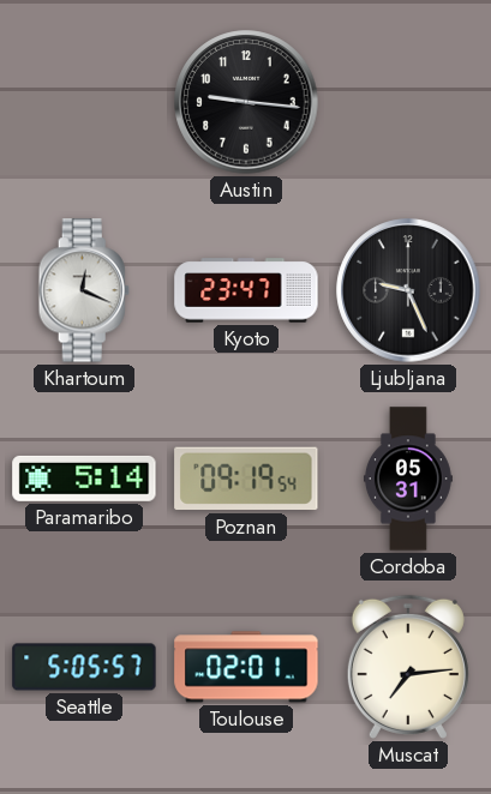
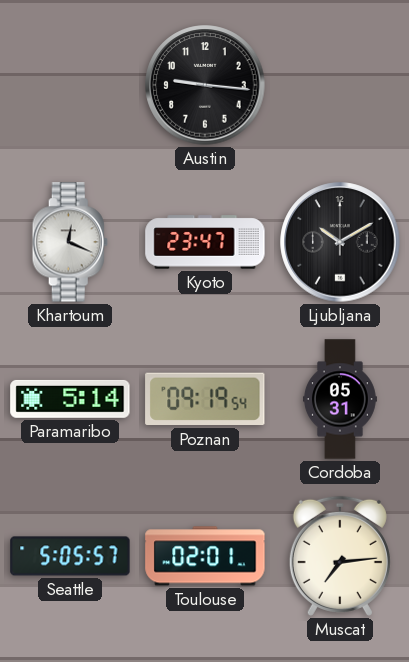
Ljubljana: 9:26 -> 10:10 (340, 242)
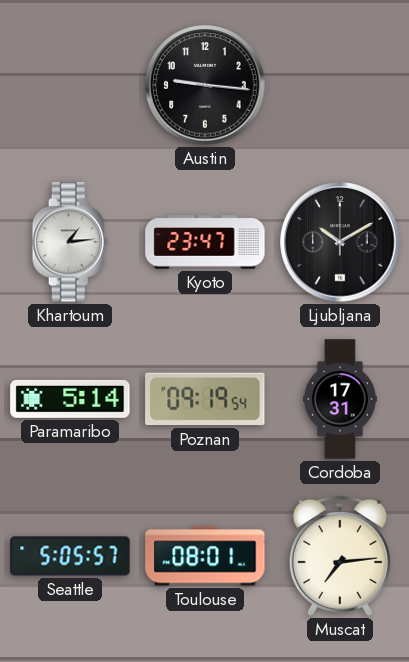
Khartoum: 12:19 -> 1:14 (70, 242)
Cordoba: 05:31 -> 17:31 (341, 399)
Toulouse: 02:01 -> 08:01 (205, 556)
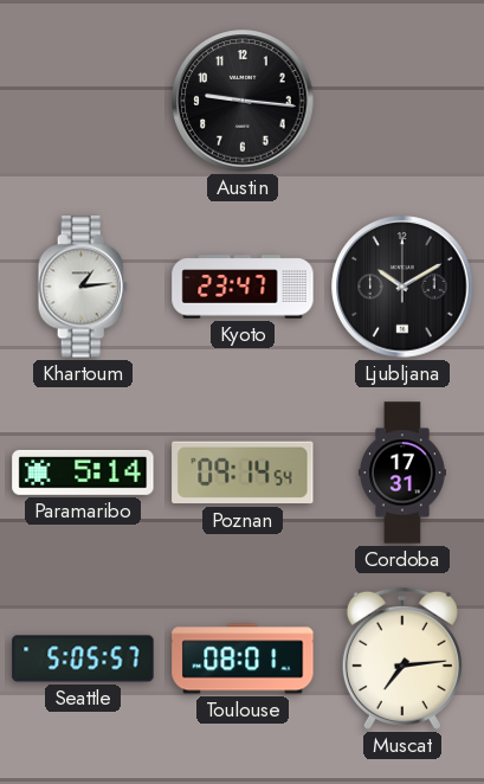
Poznan: 09:19 -> 09:14 (243, 473)
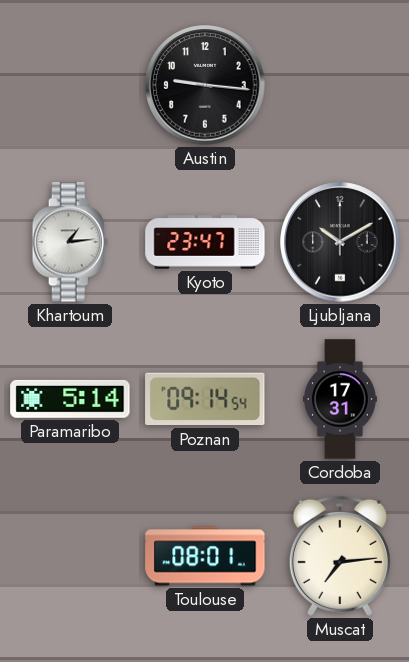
Seattle: 5:05 -> none (83, 658)
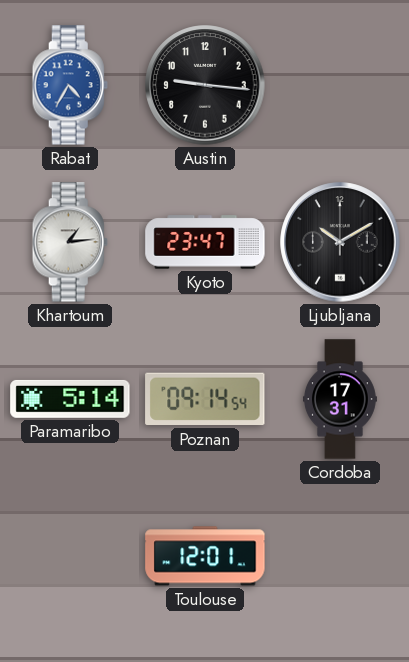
Rabat: none -> 4:35 (70, 85)
Toulouse: 08:01 -> 12:01 (205, 556)
Muscat: 7:14 -> none (340, 556)
